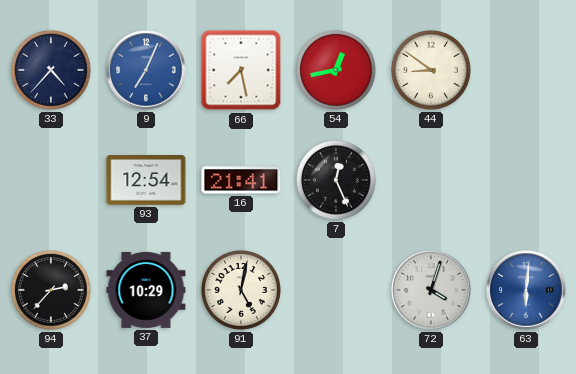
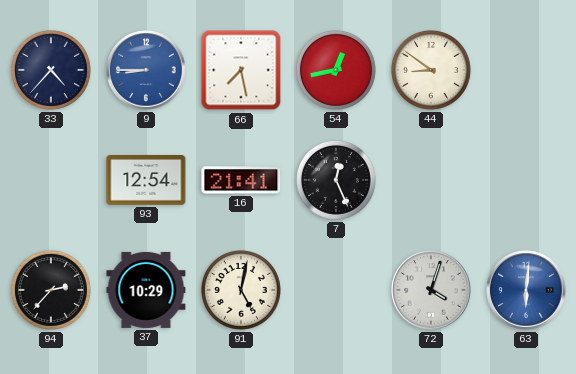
9: 7:04 -> 8:45 (146, 70)
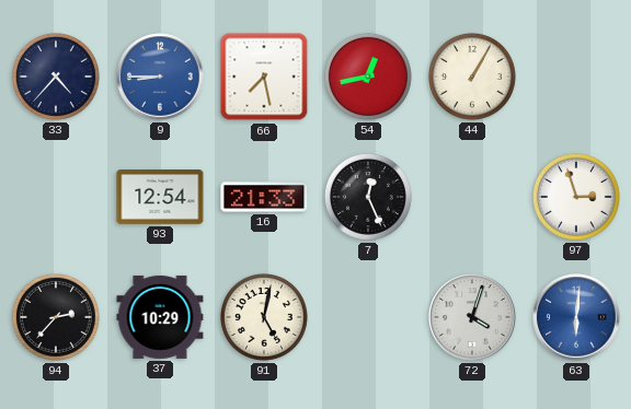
44: 8:51 -> 1:05 (472, 77)
16: 21:41 -> 21:33 (264, 197)
97: none -> 2:57 (576, 197)
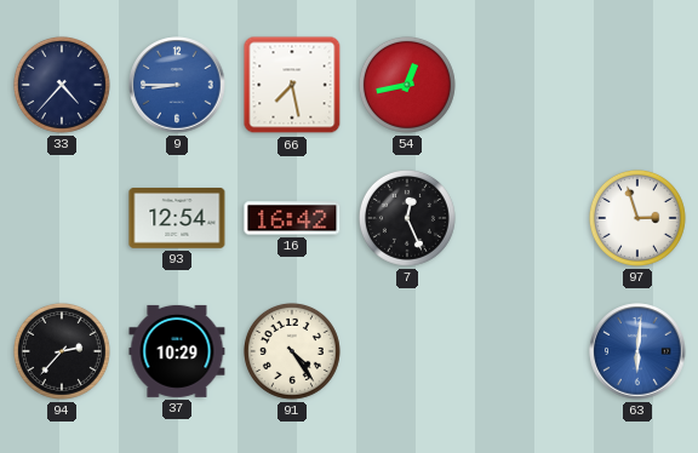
44: 1:05 -> none (472, 77)
16: 21:33 -> 16:42 (292, 218)
91: 5:02 -> 4:24 (292, 351)
72: 4:03 -> none (472, 317)
